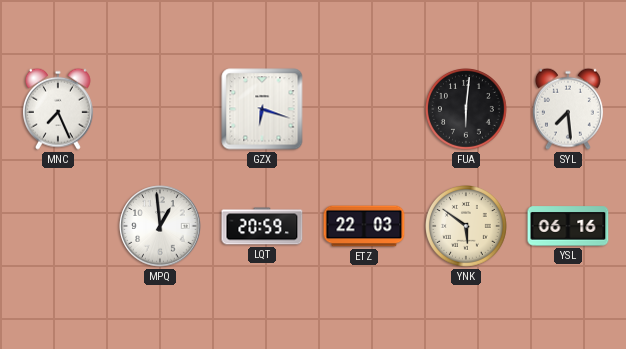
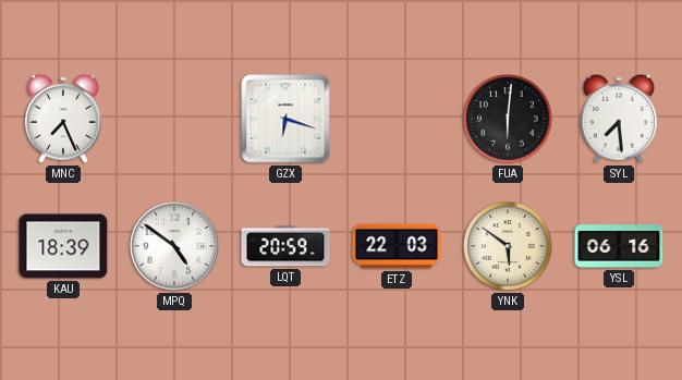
KAU: none -> 18:39 (63, 246)
MPQ: 12:59 -> 4:51 (174, 246)
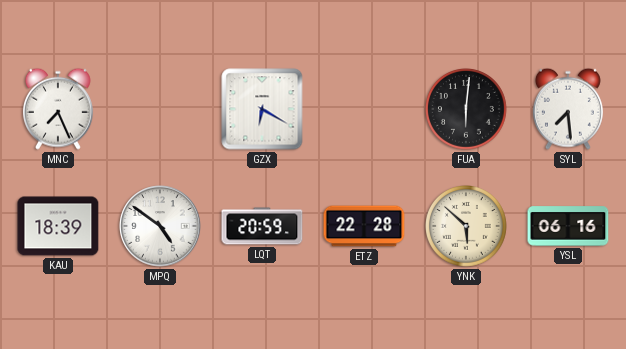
GZX: 6:18 -> 6:20 (262, 109)
ETZ: 22:03 -> 22:28 (364, 226)
YNK: 5:51 -> 5:52 (467, 227)
